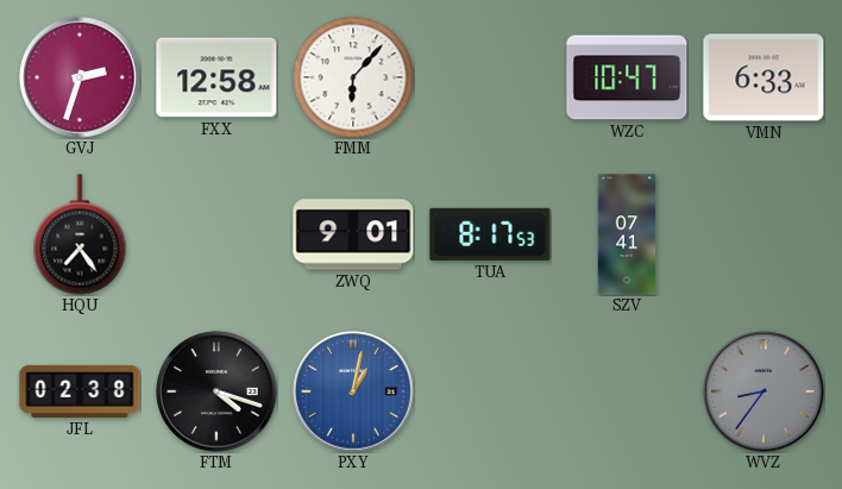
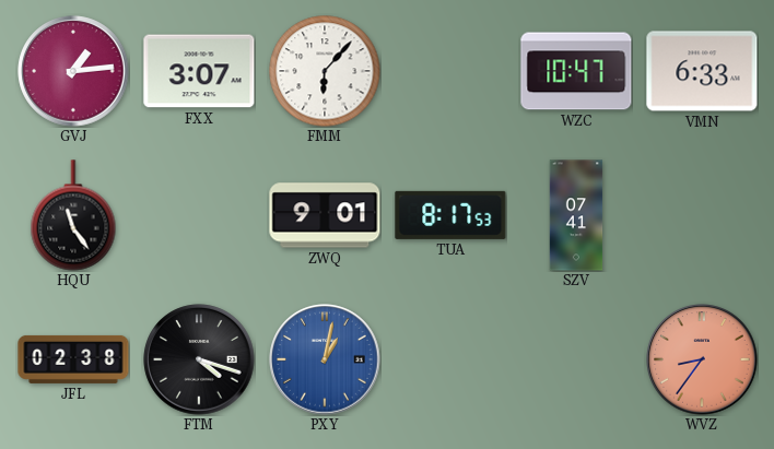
GVJ: 2:33 -> 1:14 (73, 71)
FXX: 12:58 -> 3:07 (199, 71)
HQU: 7:24 -> 11:24 (73, 215)
WVZ dial: grey -> salmon (702, 359)
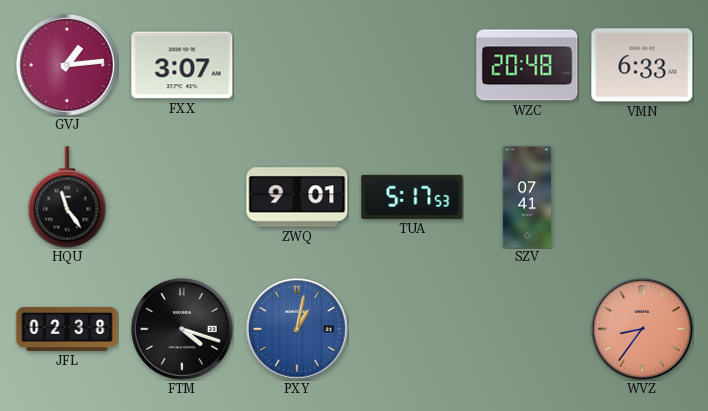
FMM: 6:07 -> none (325, 71)
WZC: 10:47 -> 20:48 (527, 65)
TUA: 8:17 -> 5:17 (412, 197)
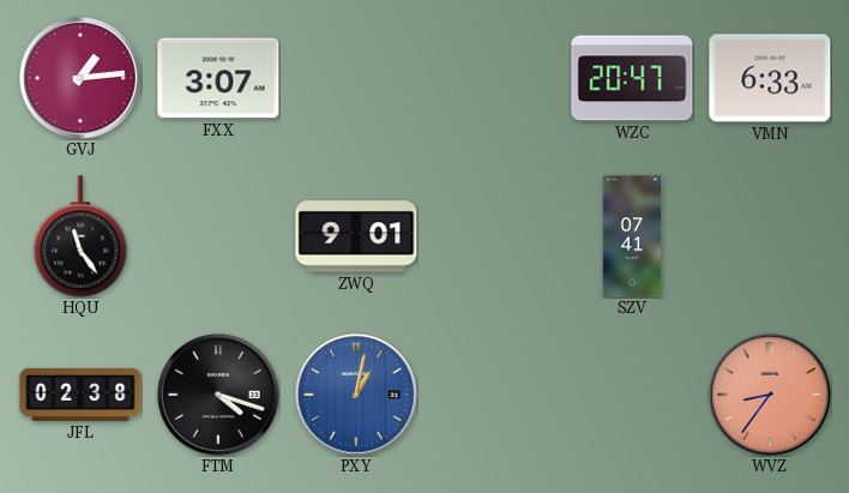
WZC: 20:48 -> 20:47 (632, 78)
TUA: 5:17 -> none (412, 197)
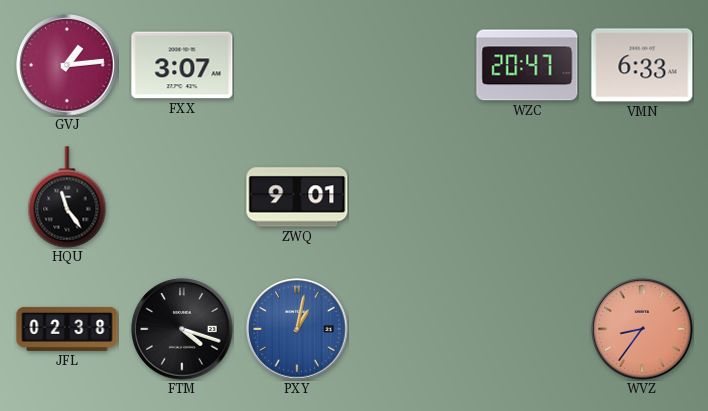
SZV: 07:41 -> none (632, 236)
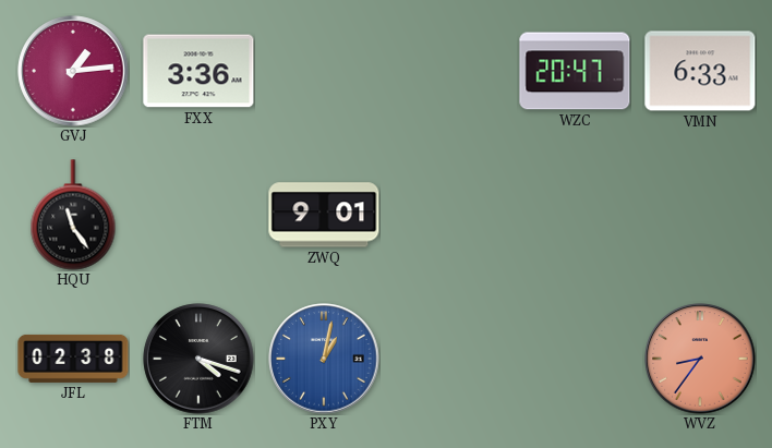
FXX: 3:07 -> 3:36 (198, 71)
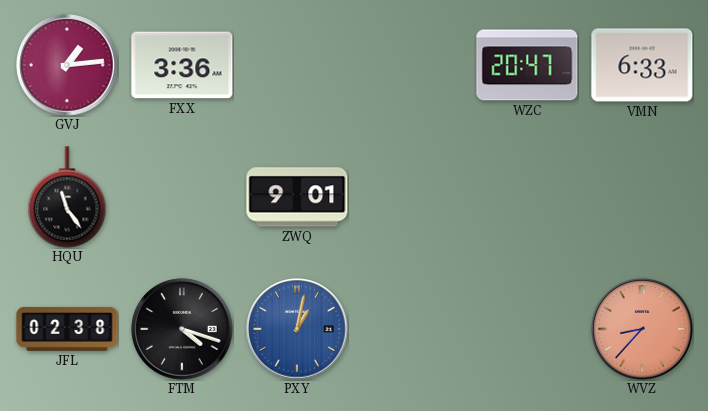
WVZ: 8:36 -> 8:37 (642, 329)
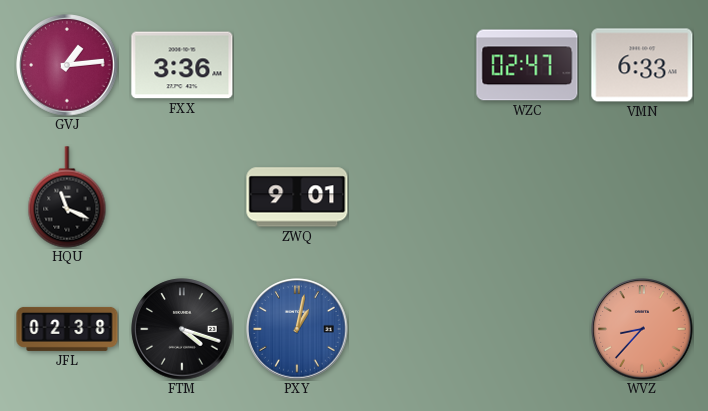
WZC: 20:47 -> 02:47 (527, 65)
HQU: 11:24 -> 11:19 (67, 197)
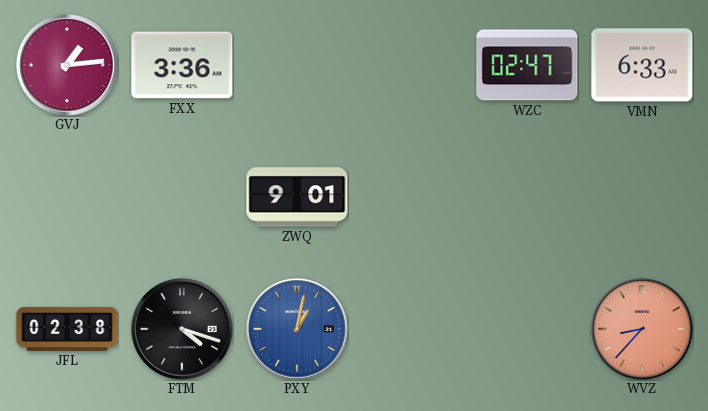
HQU: 11:19 -> none (67, 197)
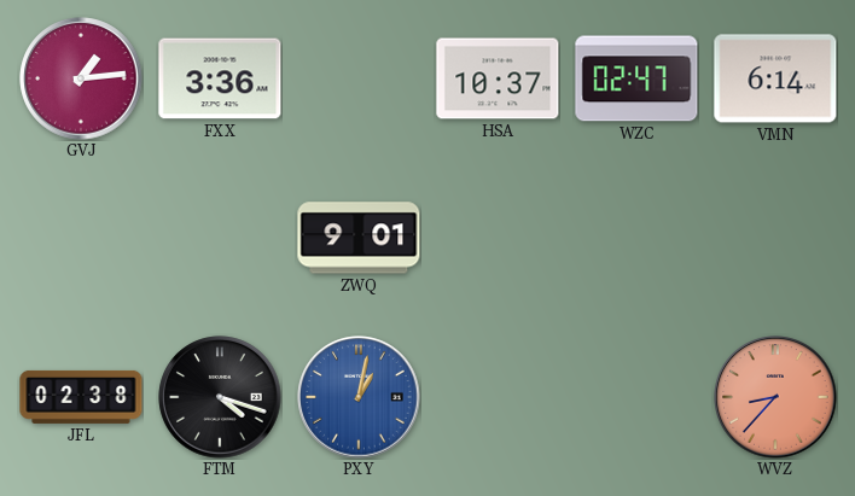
HSA: none -> 10:37 (498, 78)
VMN: 6:33 -> 6:14 (775, 78)
